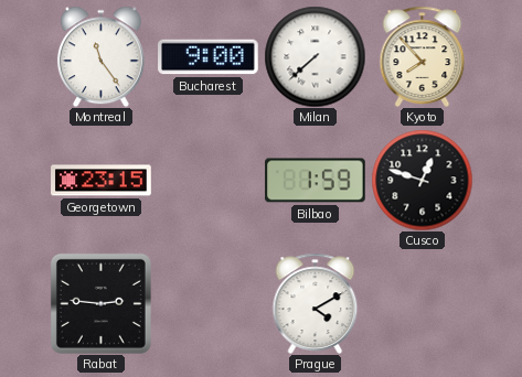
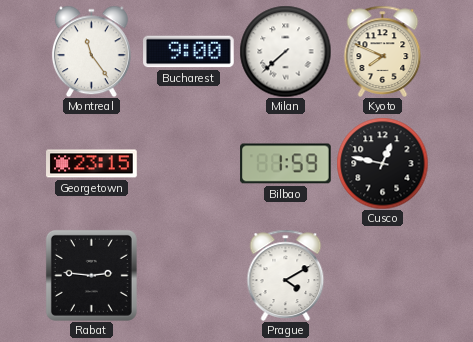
Kyoto: 7:53 -> 7:49 (383, 51)
Cusco: 12:48 -> 12:47 (382, 163)
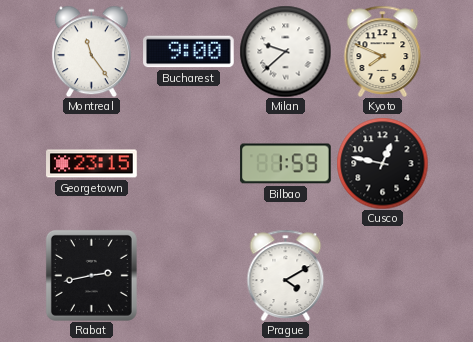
Milan: 7:38 -> 9:38 (285, 51)
Rabat: 2:46 -> 2:43 (91, 275)
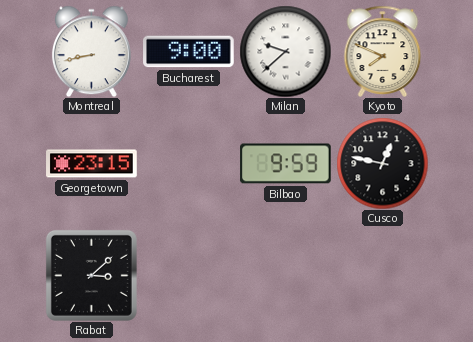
Montreal: 11:24 -> 8:43 (91, 51)
Bilbao: 1:59 -> 9:59 (286, 164)
Rabat: 2:43 -> 3:08 (91, 275)
Prague: 4:10 -> none (286, 275)
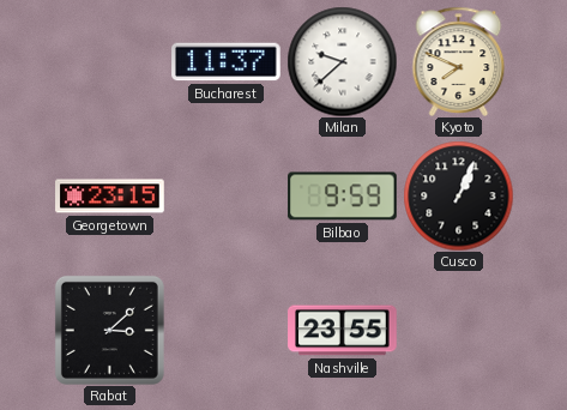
Montreal: 8:43 -> none (91, 51)
Bucharest: 9:00 -> 11:37 (227, 62)
Cusco: 12:47 -> 1:04 (458, 195)
Nashville: none -> 23:55 (343, 331)
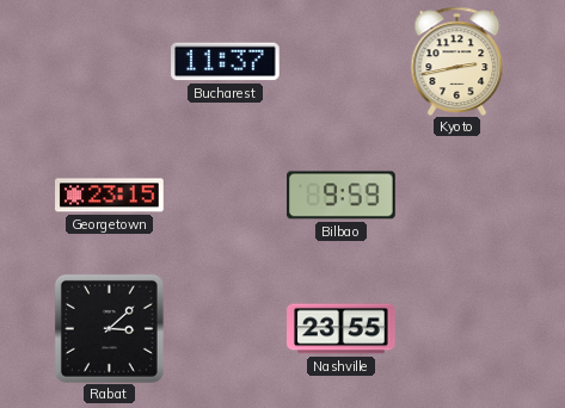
Milan: 9:38 -> none (342, 61)
Kyoto: 7:49 -> 2:43 (457, 61)
Cusco: 1:04 -> none (458, 195)
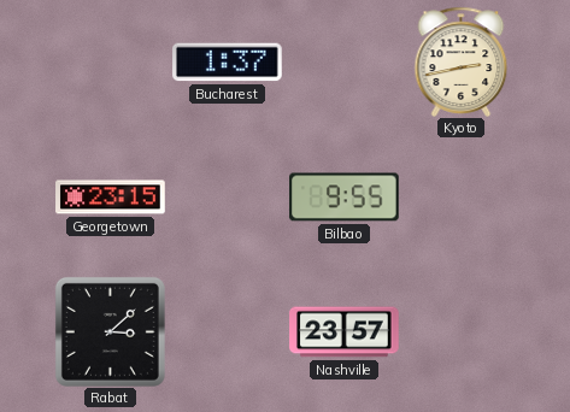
Bucharest: 11:37 -> 1:37 (228, 63)
Bilbao: 9:59 -> 9:55 (345, 198)
Nashville: 23:55 -> 23:57 (345, 332)
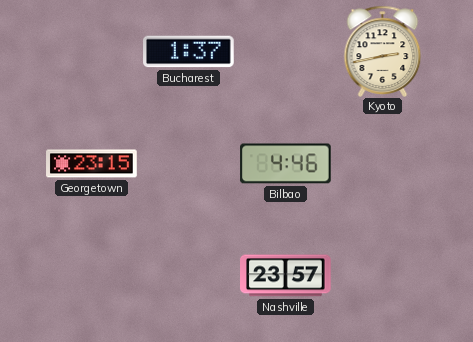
Bilbao: 9:55 -> 4:46 (286, 164)
Rabat: 3:08 -> none (110, 331)
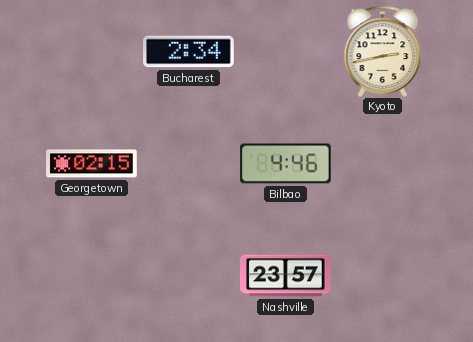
Bucharest: 1:37 -> 2:34 (189, 52)
Georgetown: 23:15 -> 02:15 (92, 164)
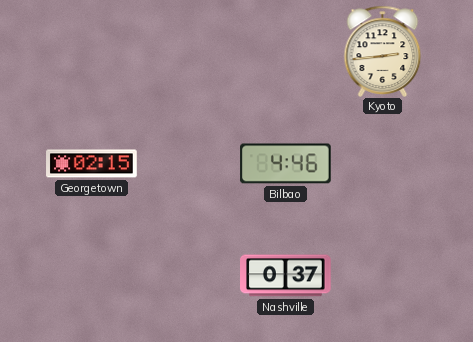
Bucharest: 2:34 -> none (189, 52)
Kyoto: 2:43 -> 2:44 (383, 51)
Nashville: 23:57 -> 0:37 (286, 276)
